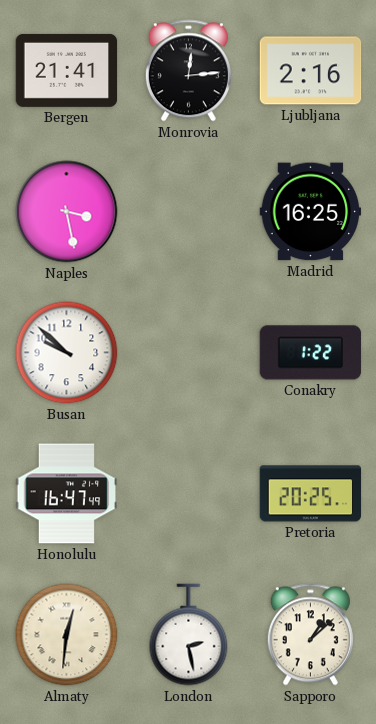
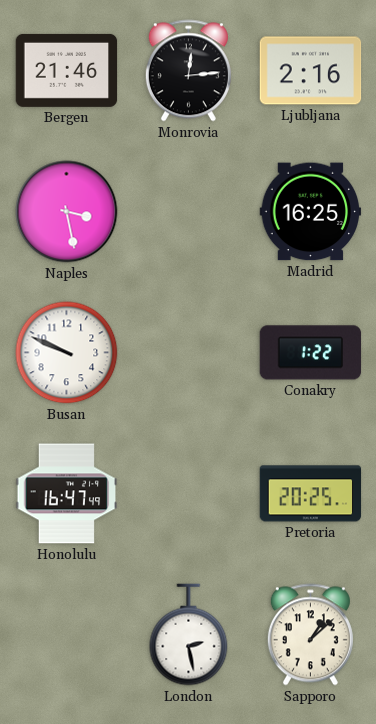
Bergen: 21:41 -> 21:46 (67, 70)
Busan: 9:52 -> 9:49 (67, 353)
Almaty: 12:31 -> none (67, 635)
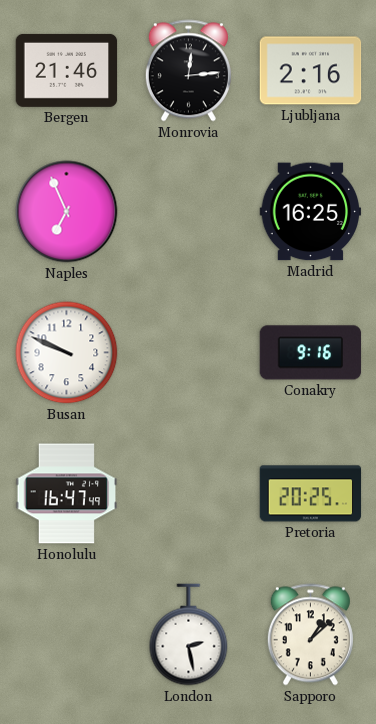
Naples: 3:28 -> 6:56 (67, 212)
Conakry: 1:22 -> 9:16 (311, 353)
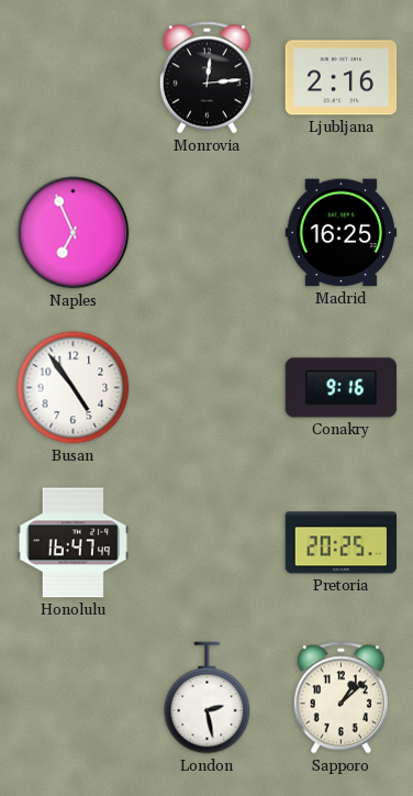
Bergen: 21:46 -> none (67, 70)
Busan: 9:49 -> 4:54 (74, 388)
